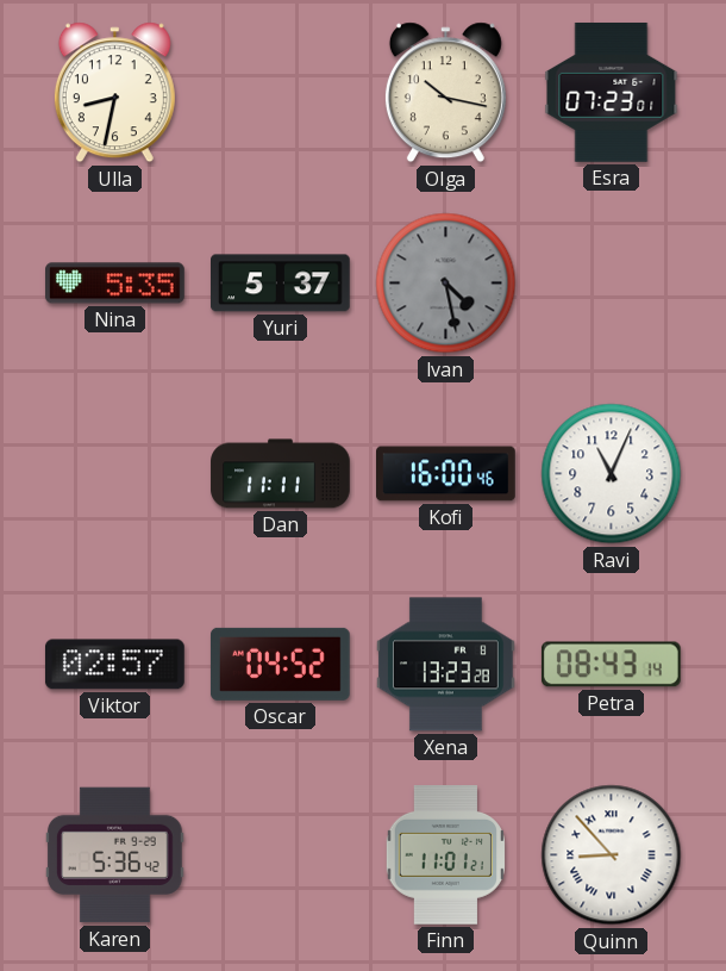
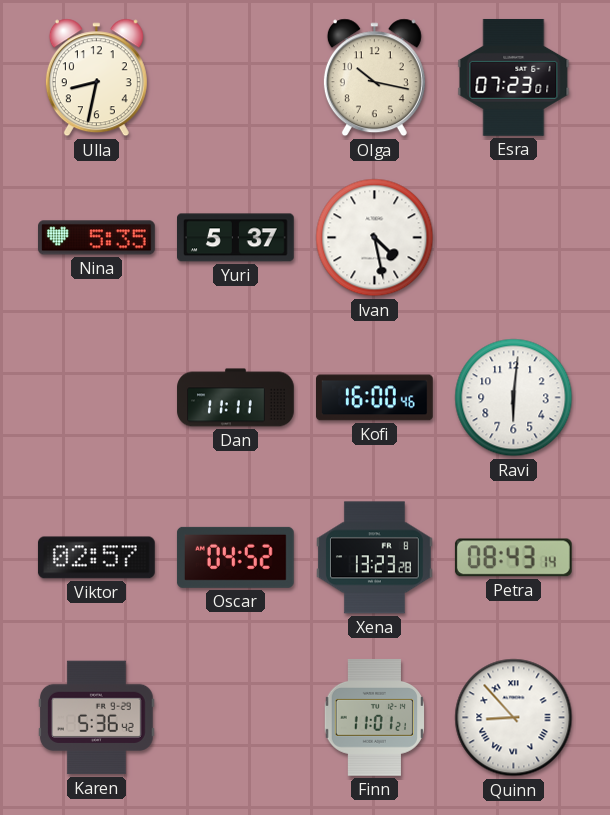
Ivan dial: grey -> white (375, 238)
Ravi: 11:04 -> 6:01 (514, 398)
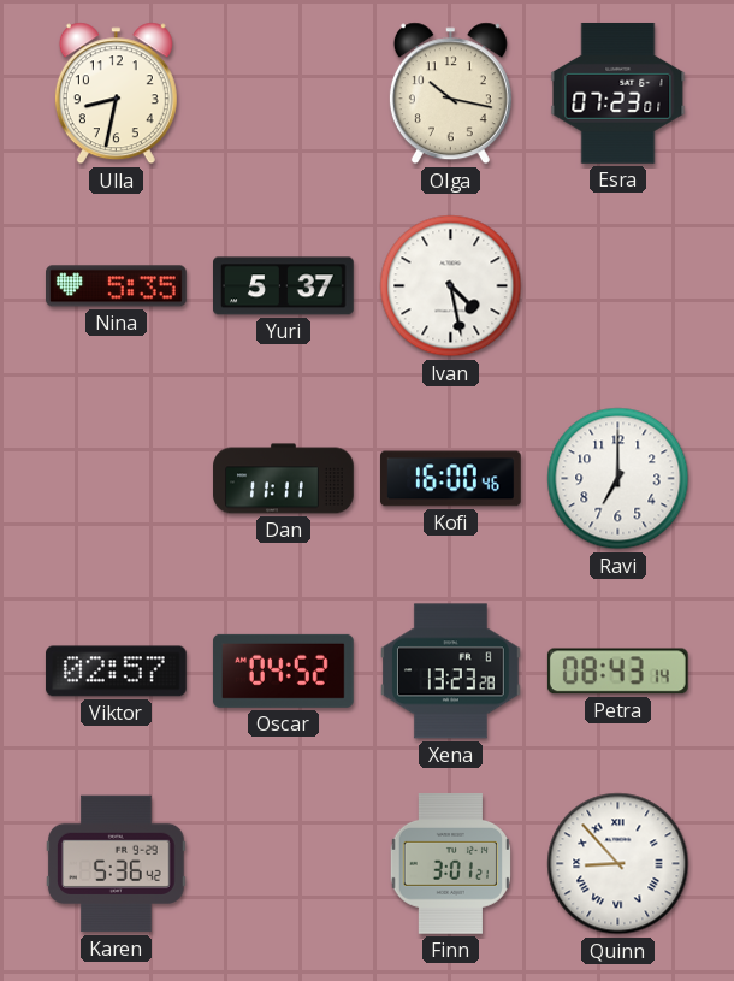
Ravi: 6:01 -> 7:00 (618, 479)
Finn: 11:01 -> 3:01 (450, 864)
